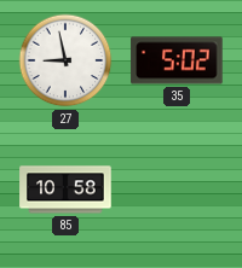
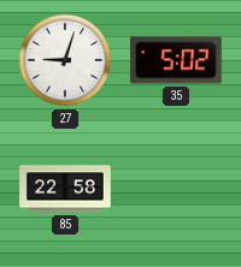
27: 8:58 -> 9:03 (65, 60)
85: 10:58 -> 22:58 (65, 189)
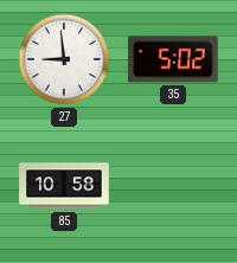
27: 9:03 -> 8:59 (64, 59)
85: 22:58 -> 10:58 (64, 186)
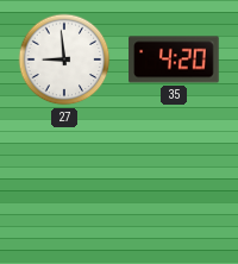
35: 5:02 -> 4:20 (174, 59)
85: 10:58 -> none (64, 186)
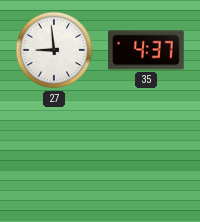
35: 4:20 -> 4:37 (146, 50)
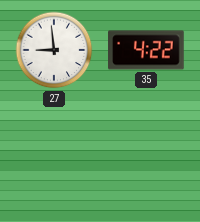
35: 4:37 -> 4:22 (146, 50)
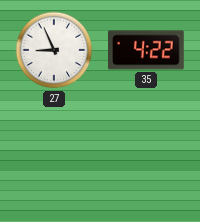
27: 8:59 -> 8:56 (54, 50)
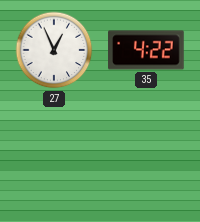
27: 8:56 -> 12:56 (54, 50)
